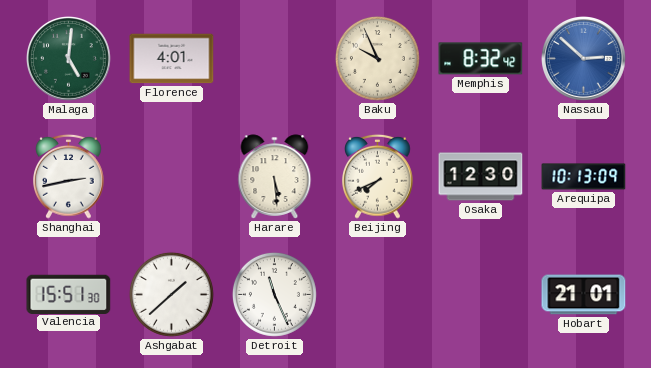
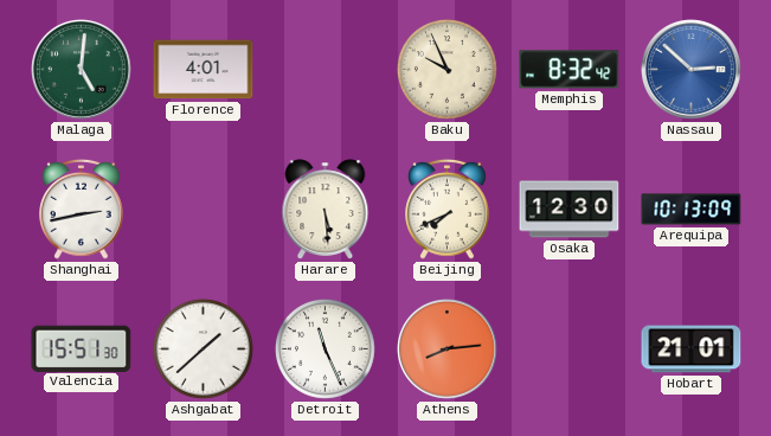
Athens: none -> 8:14 (448, 350)
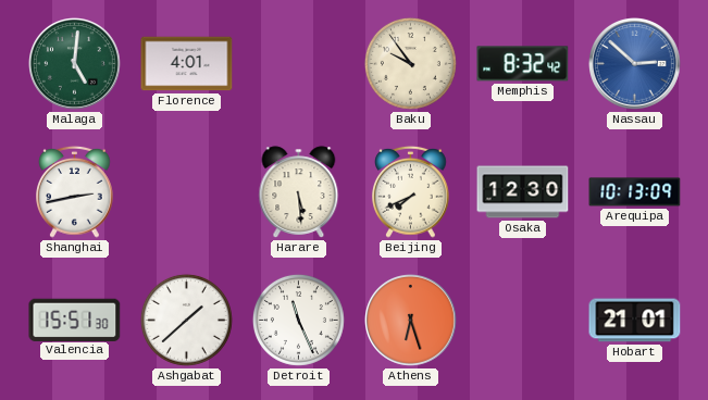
Baku: 9:56 -> 9:54 (410, 63)
Athens: 8:14 -> 6:27 (411, 321)
